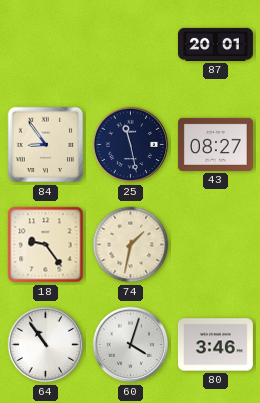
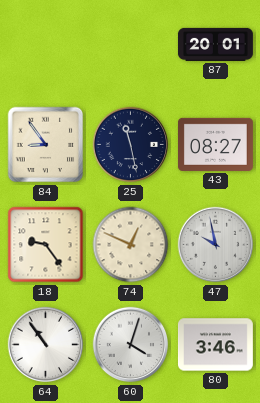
74: 1:32 -> 12:49 (131, 245)
47: none -> 9:58 (216, 245)
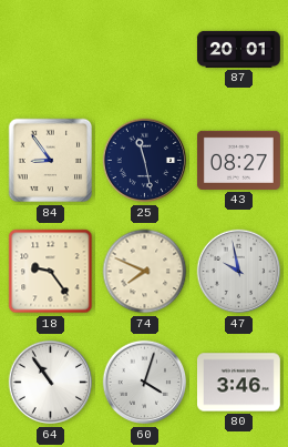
74: 12:49 -> 7:49 (145, 272)
